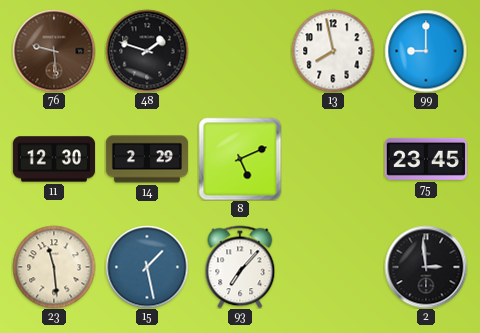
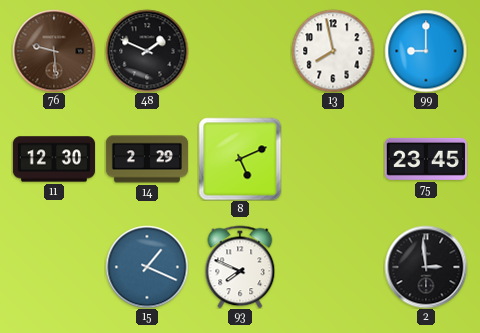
48: 1:48 -> 1:49 (147, 51)
23: 11:29 -> none (54, 267)
15: 1:28 -> 1:19 (147, 267)
93: 7:07 -> 7:49 (240, 267)
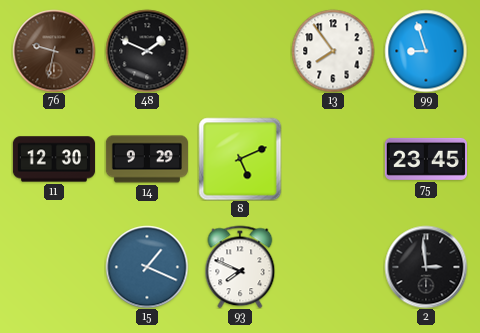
76: 9:29 -> 9:32 (54, 51)
13: 7:58 -> 7:54 (333, 51)
99: 9:00 -> 8:57 (426, 51)
14: 2:29 -> 9:29 (146, 159)
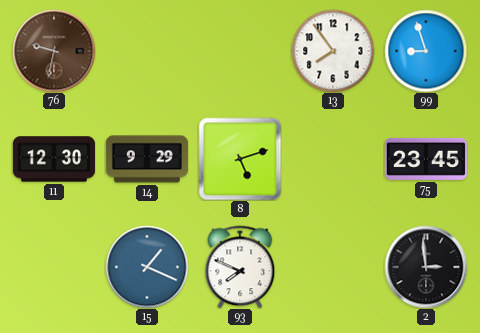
48: 1:49 -> none (147, 51)
8: 5:11 -> 5:12 (240, 159)
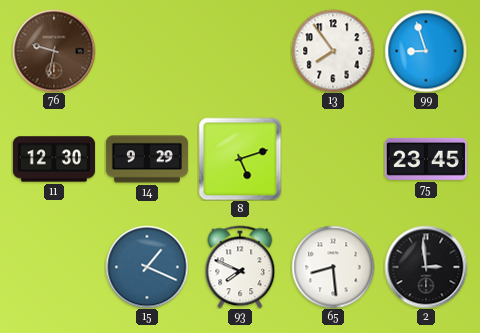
65: none -> 8:29 (333, 267)
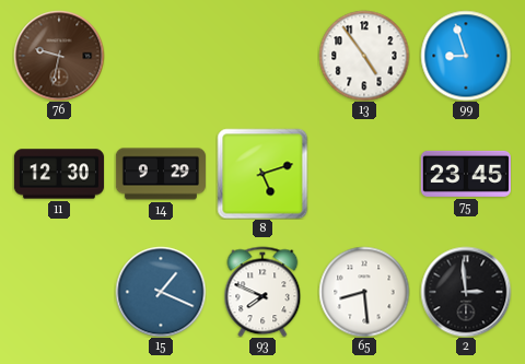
13: 7:54 -> 4:54 (364, 56)
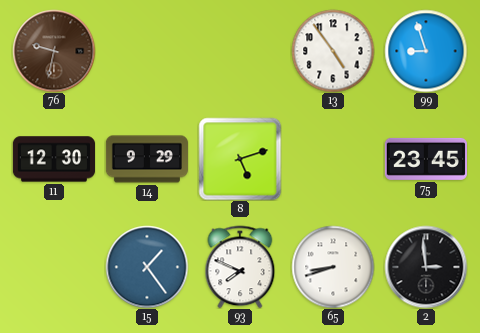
15: 1:19 -> 1:24 (147, 267)
65: 8:29 -> 8:42 (333, 267)
